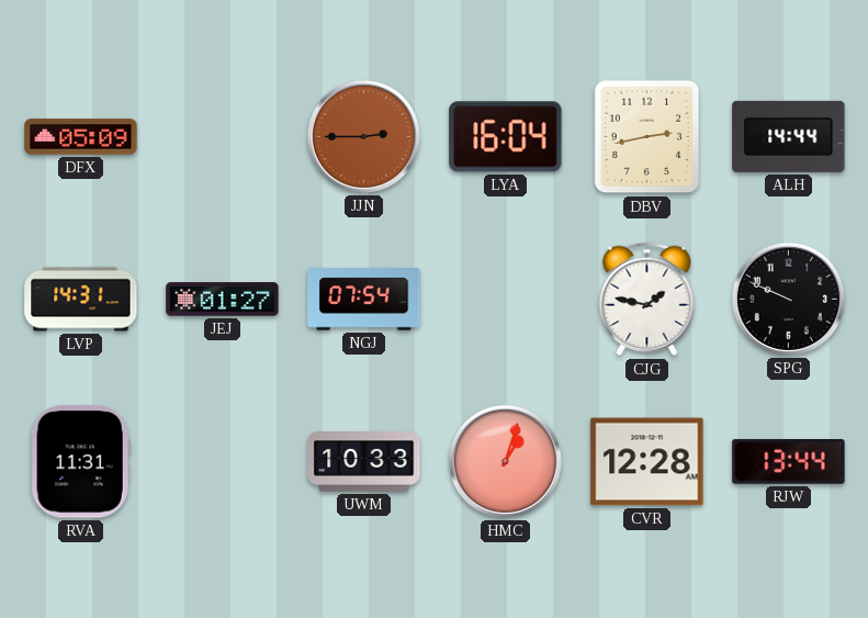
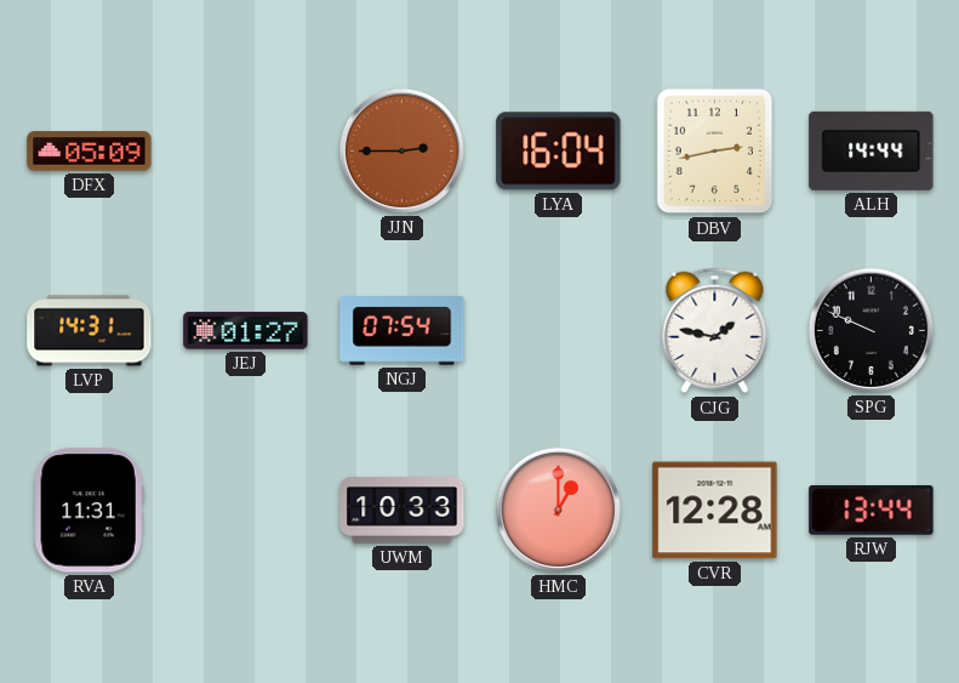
HMC: 1:03 -> 1:00 (558, 510)
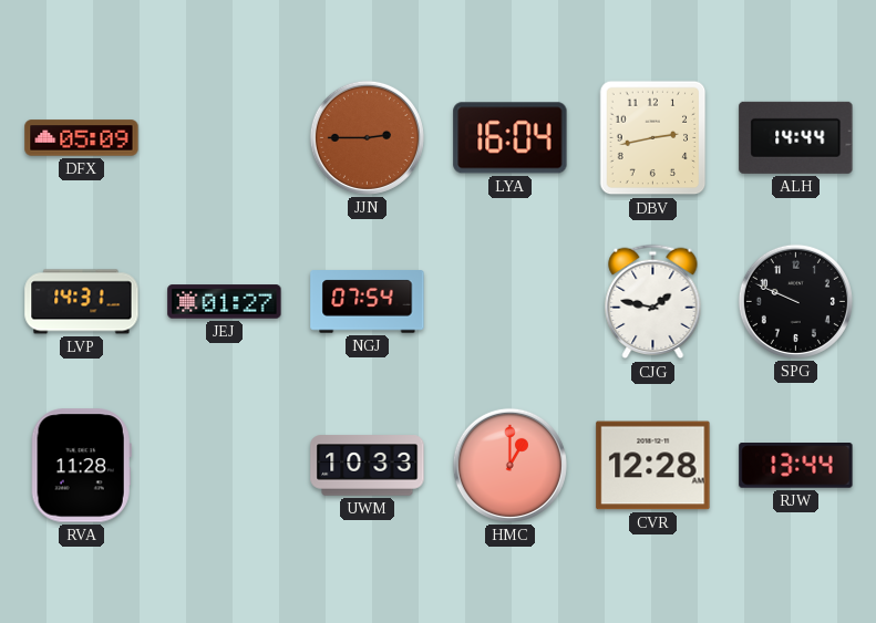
RVA: 11:31 -> 11:28 (81, 466)
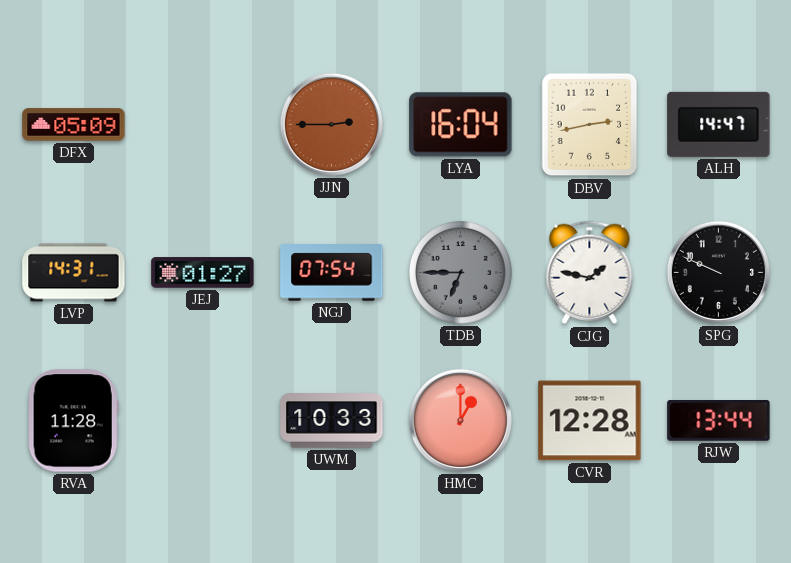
ALH: 14:44 -> 14:47 (719, 124)
TDB: none -> 6:45 (460, 272)
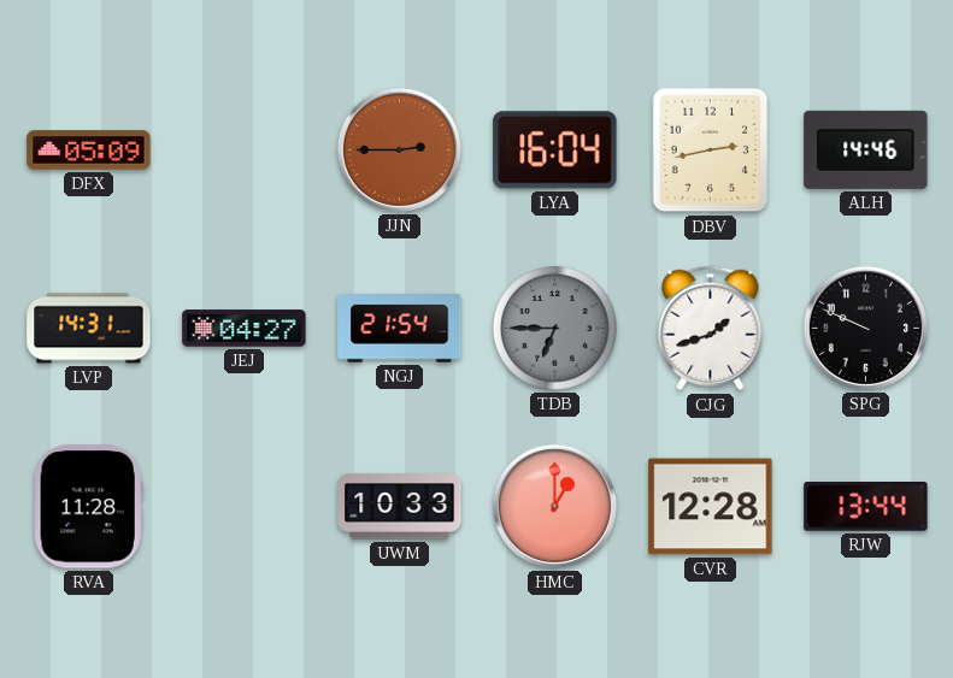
ALH: 14:47 -> 14:46 (866, 149)
JEJ: 01:27 -> 04:27 (245, 329)
NGJ: 07:54 -> 21:54 (400, 329)
CJG: 1:47 -> 1:42 (711, 329)
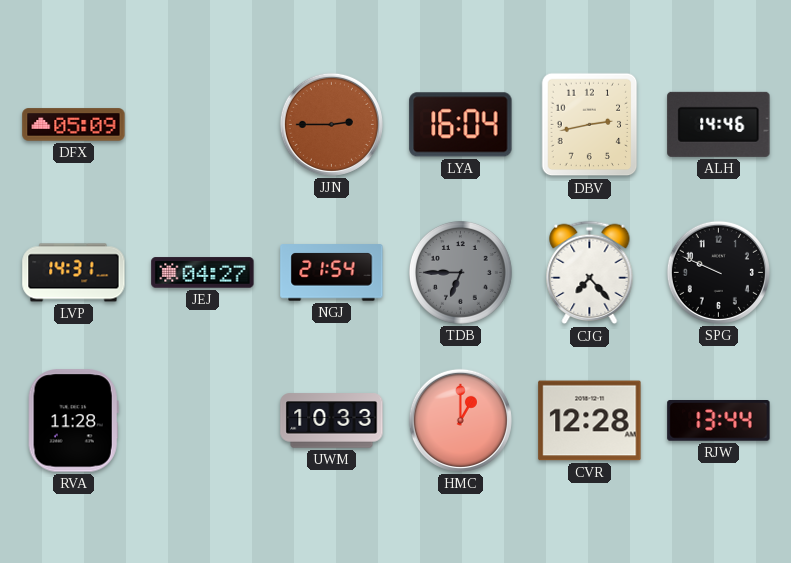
CJG: 1:42 -> 7:23 (590, 273)
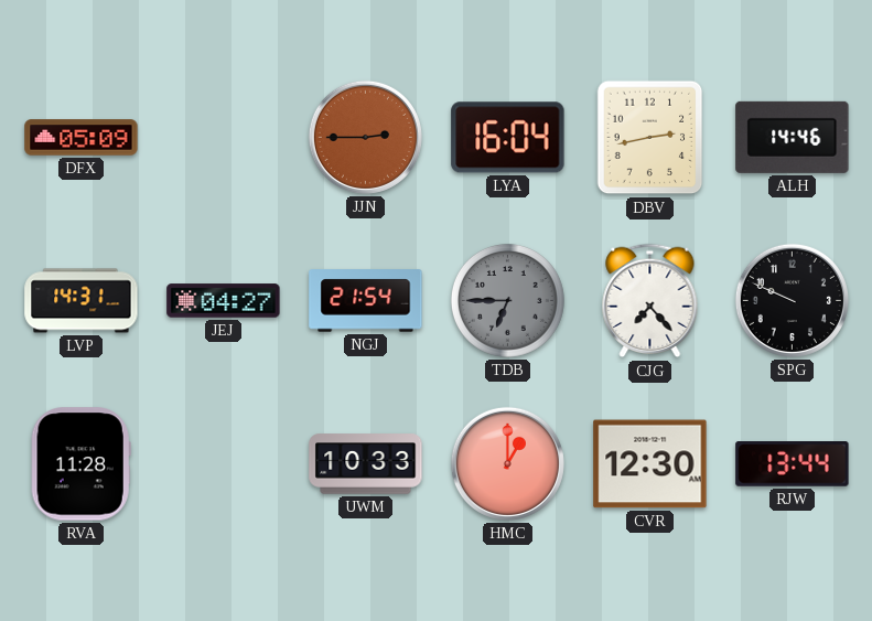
CVR: 12:28 -> 12:30 (650, 464)
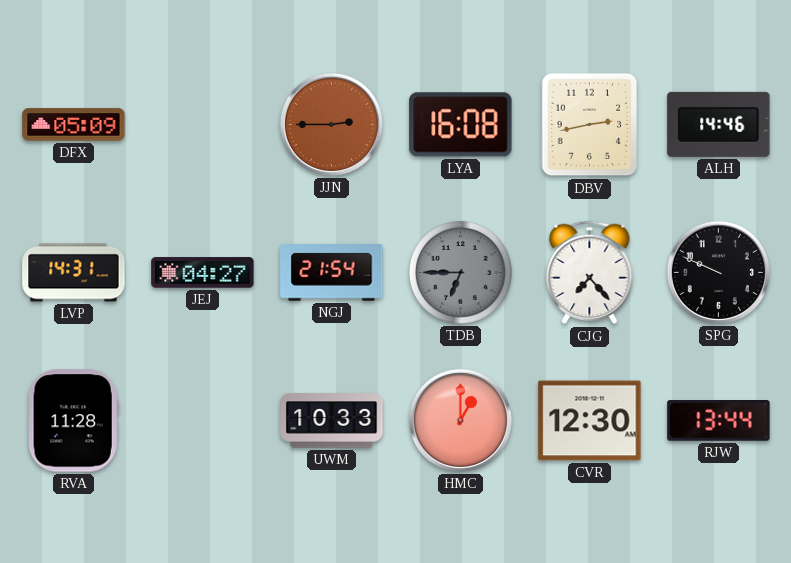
LYA: 16:04 -> 16:08 (461, 125)
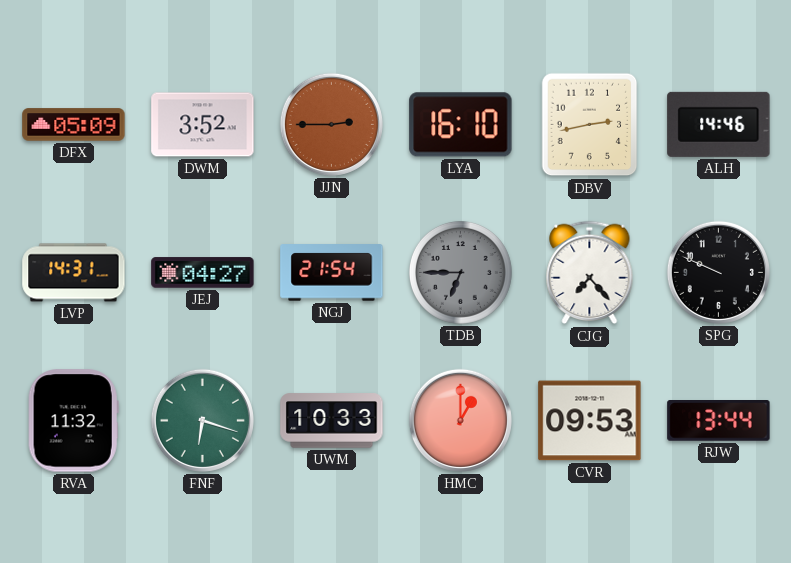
DWM: none -> 3:52 (203, 125)
LYA: 16:08 -> 16:10 (461, 125)
RVA: 11:28 -> 11:32 (73, 421)
FNF: none -> 6:18 (202, 420)
CVR: 12:30 -> 09:53 (590, 421)
